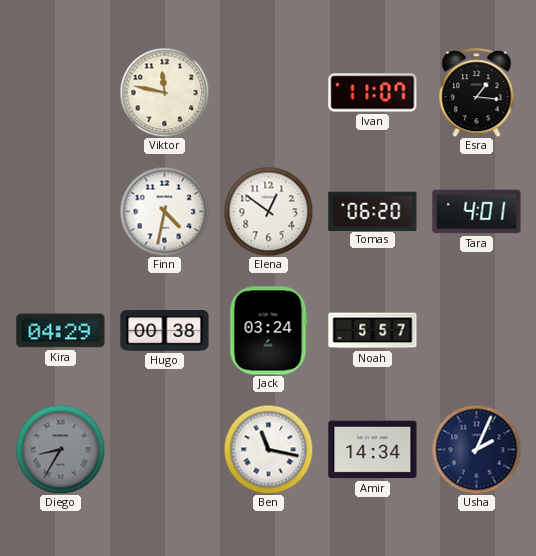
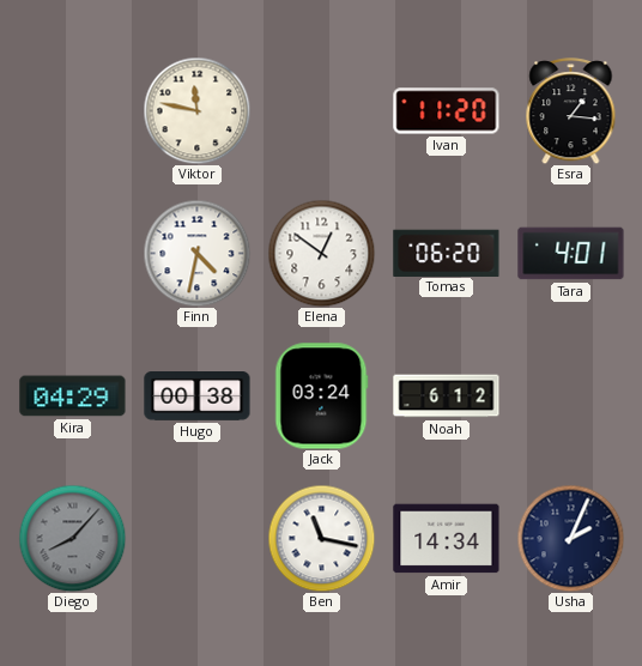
Ivan: 11:07 -> 11:20 (447, 111)
Noah: 5:57 -> 6:12 (447, 396)
Diego: 8:35 -> 8:07 (72, 538)
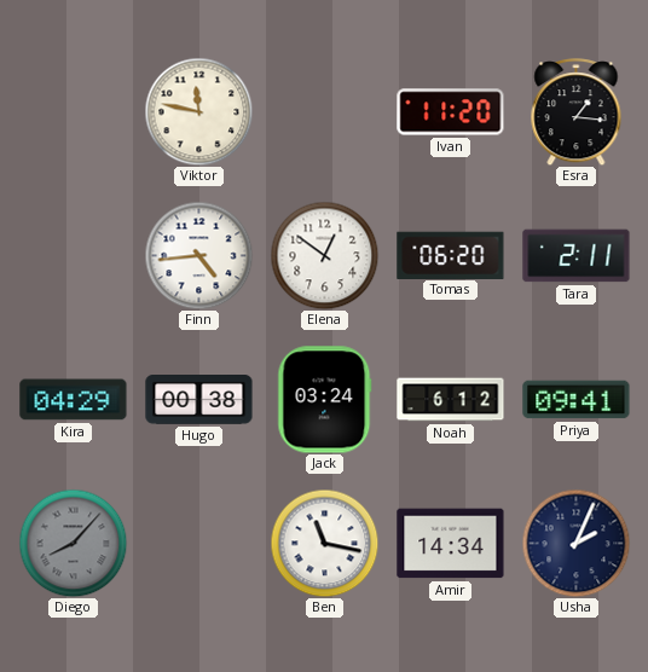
Finn: 4:32 -> 4:44 (198, 255)
Tara: 4:01 -> 2:11 (577, 256)
Priya: none -> 09:41 (577, 400)
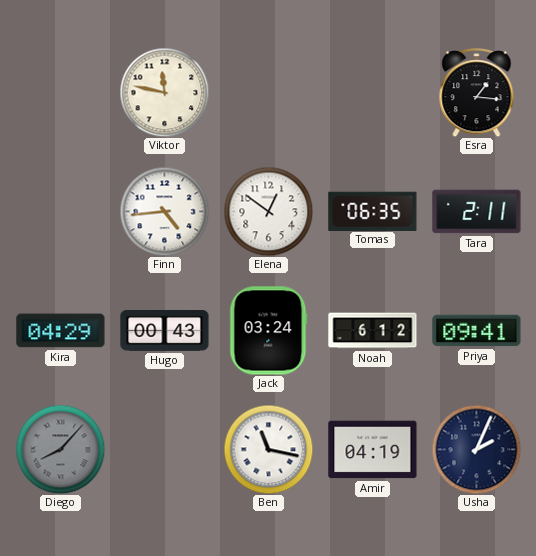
Ivan: 11:20 -> none (451, 112)
Tomas: 06:20 -> 06:35 (373, 211)
Hugo: 00:38 -> 00:43 (165, 331)
Amir: 14:34 -> 04:19 (373, 450)
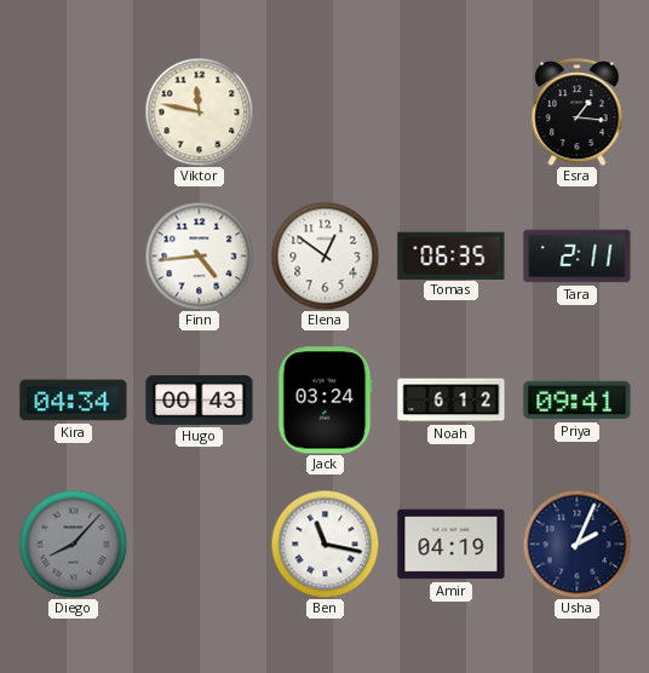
Kira: 04:29 -> 04:34 (74, 401)
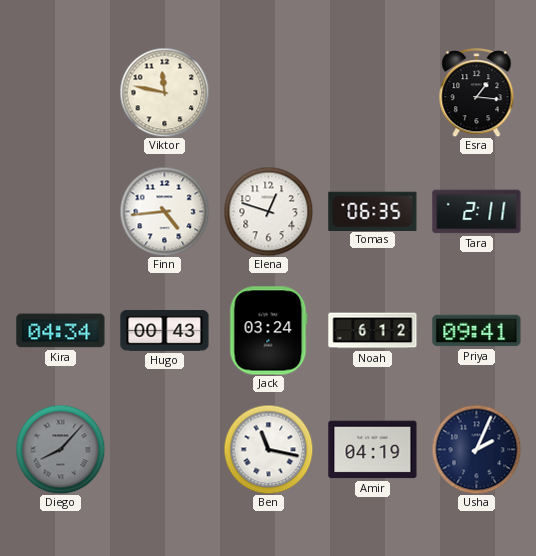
Elena: 12:51 -> 12:48 (268, 211)
